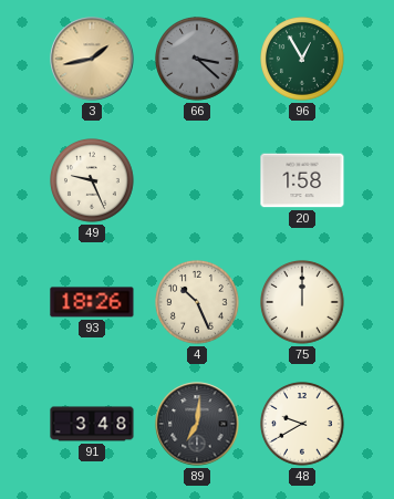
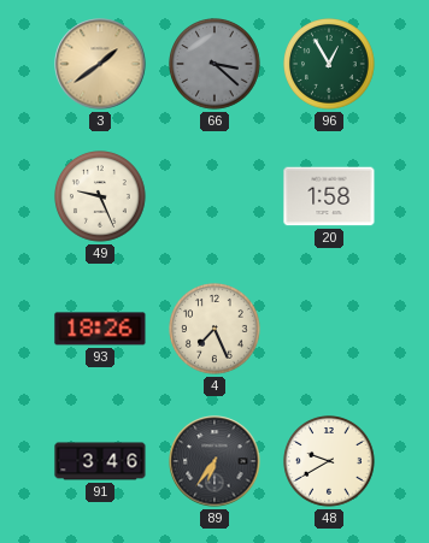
3: 1:43 -> 1:39 (100, 64)
4: 10:26 -> 7:26 (214, 330)
75: 12:00 -> none (302, 303)
91: 3:48 -> 3:46 (100, 461)
89: 7:01 -> 6:36 (214, 461)
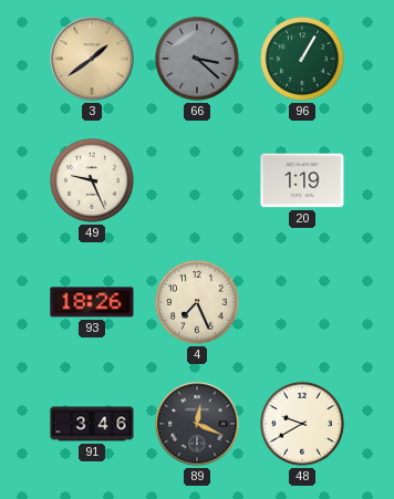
96: 12:55 -> 1:05 (302, 60)
20: 1:58 -> 1:19 (302, 180)
89: 6:36 -> 12:19 (197, 424)
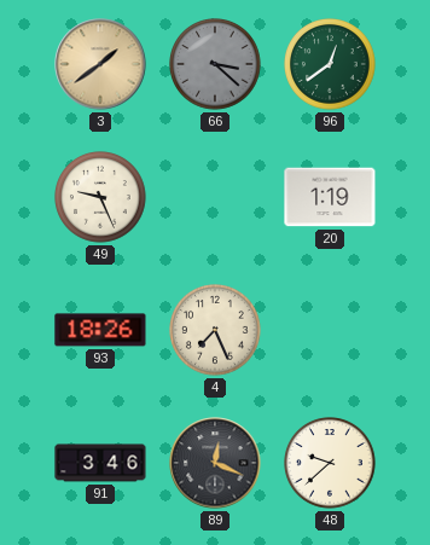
96: 1:05 -> 12:39 (330, 65)
48: 9:40 -> 9:38 (330, 464)
